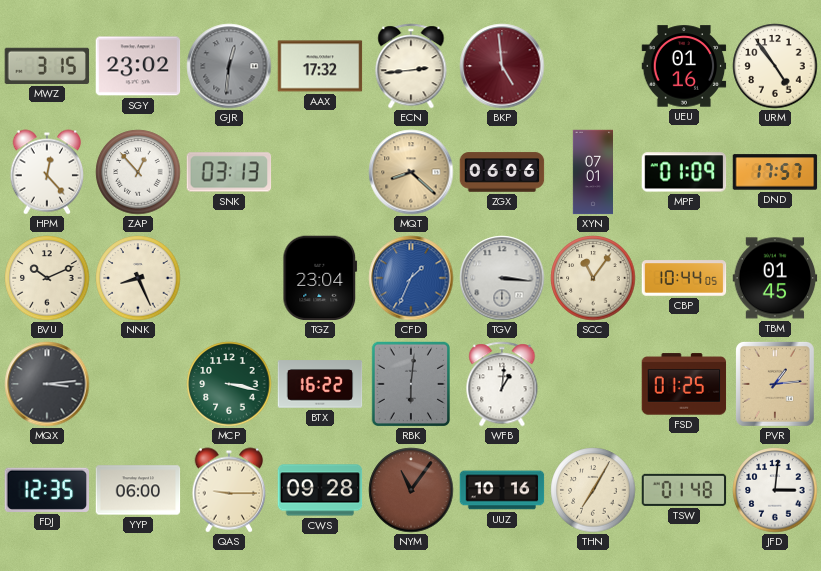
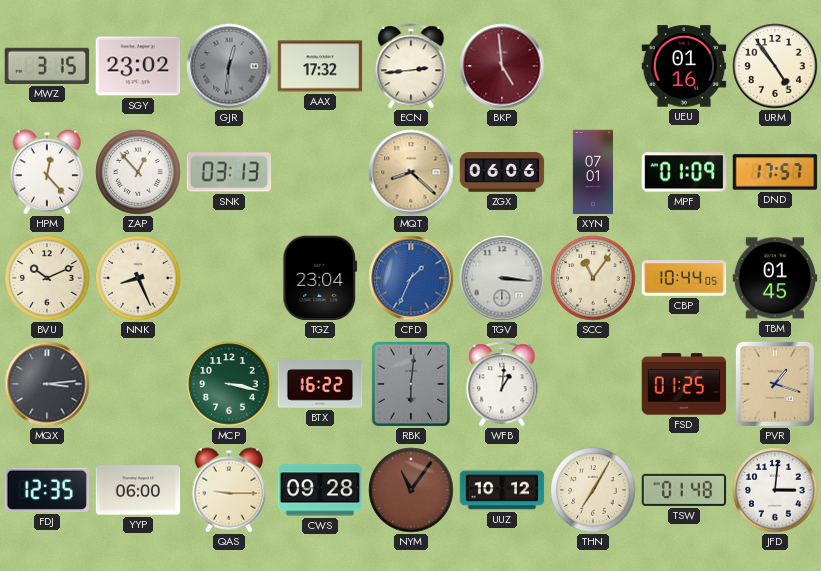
PVR: 1:14 -> 1:18 (775, 384)
UUZ: 10:16 -> 10:12 (502, 490)
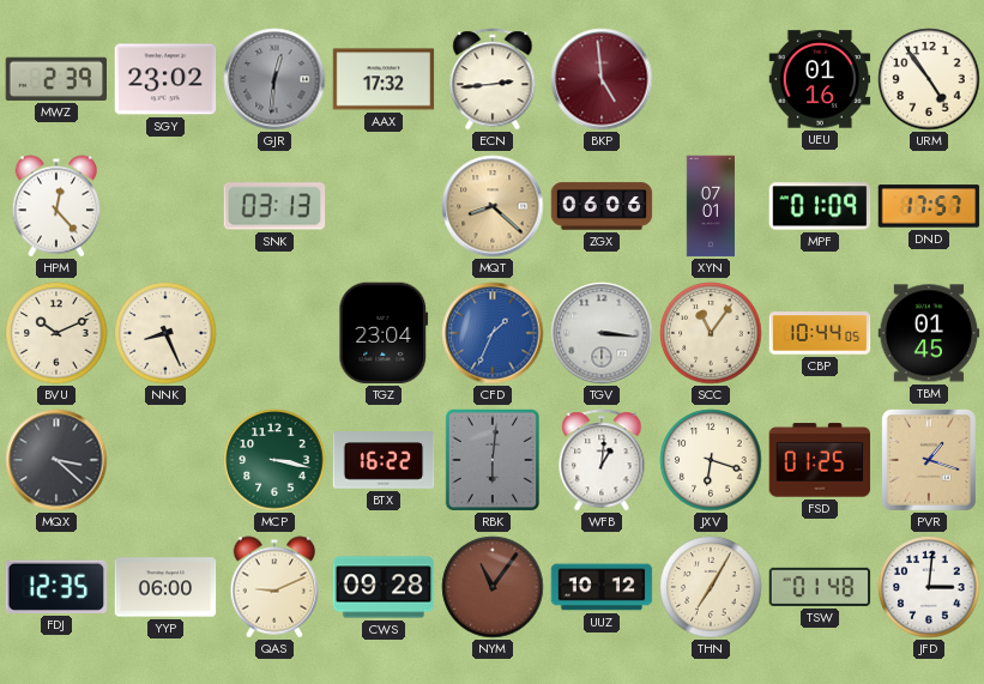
MWZ: 3:15 -> 2:39 (56, 79)
ZAP: 12:53 -> none (138, 172)
MQX: 3:14 -> 3:22 (56, 460)
JXV: none -> 6:18 (711, 460)
QAS: 9:15 -> 9:11 (274, 587)
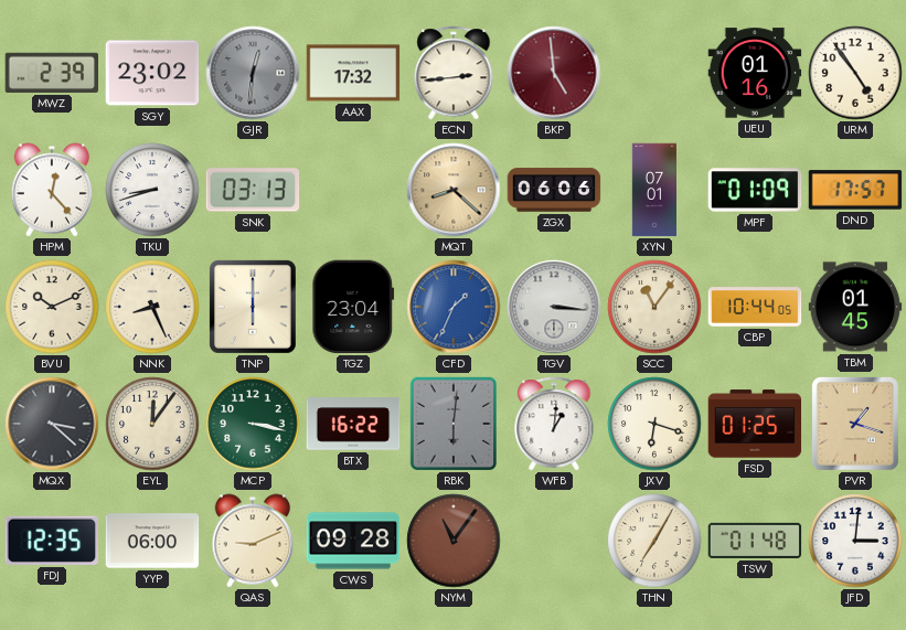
TKU: none -> 8:42 (152, 190)
TNP: none -> 6:00 (253, 307)
EYL: none -> 12:06 (152, 424)
UUZ: 10:12 -> none (602, 587)
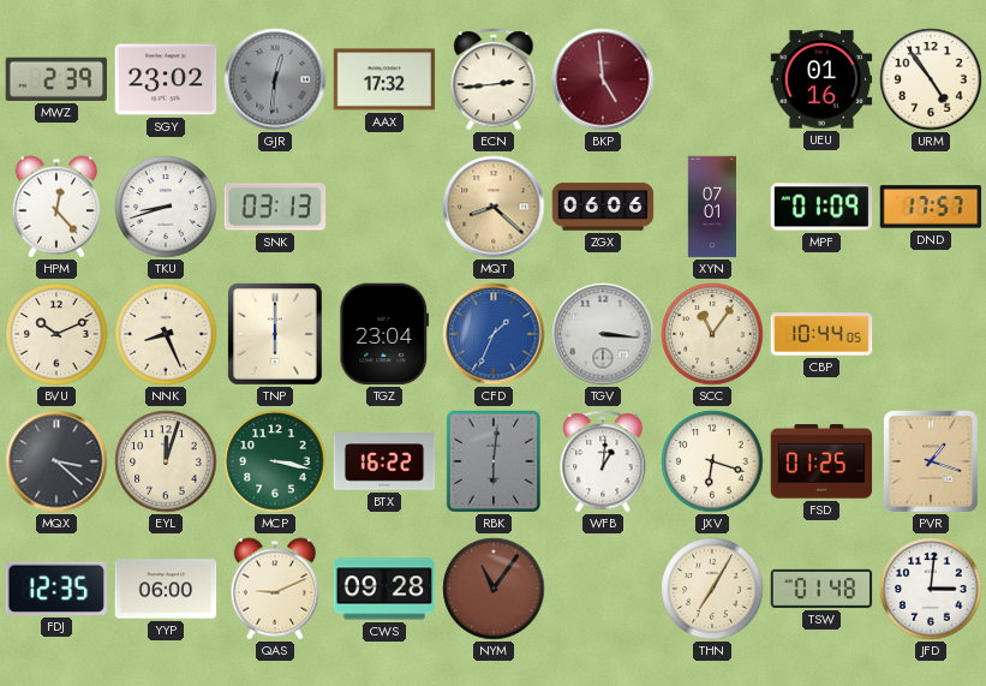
TBM: 01:45 -> none (855, 307)
EYL: 12:06 -> 12:03 (166, 461)
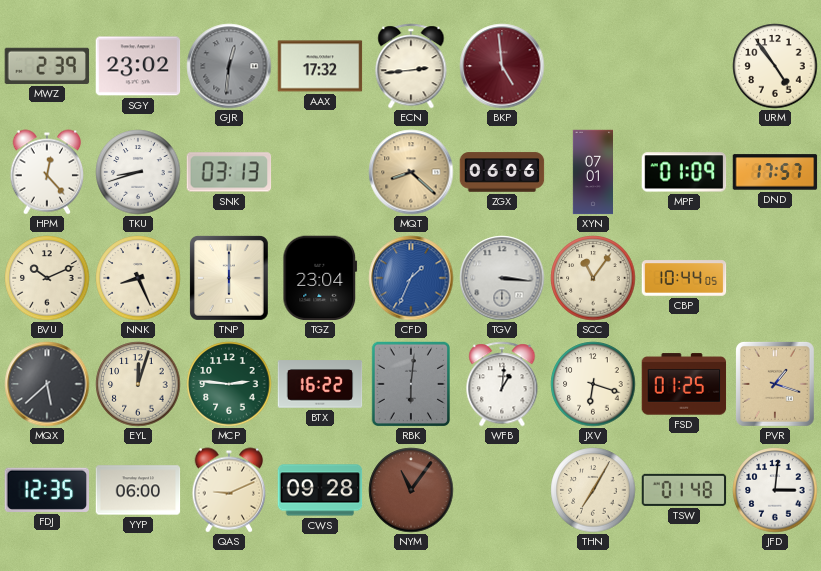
UEU: 01:16 -> none (821, 79)
MQX: 3:22 -> 5:38 (47, 384)
MCP: 3:17 -> 2:46 (229, 384)
